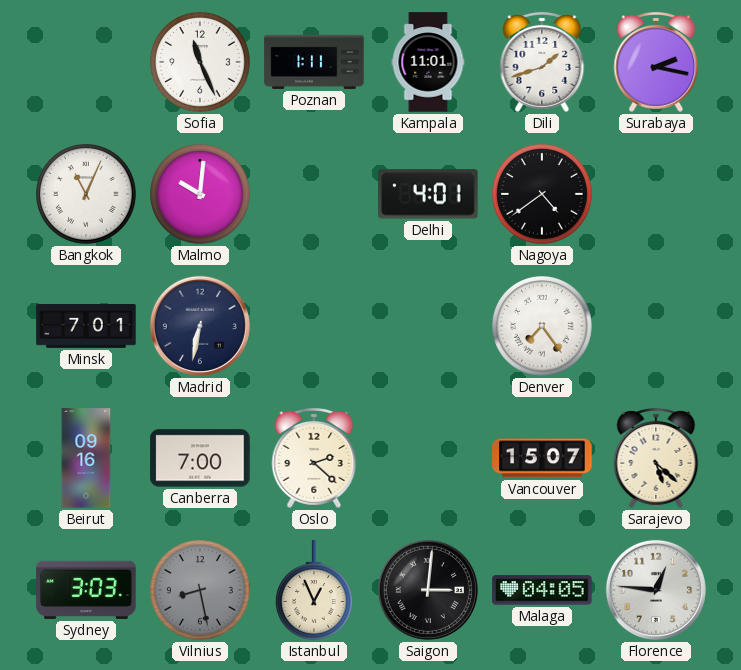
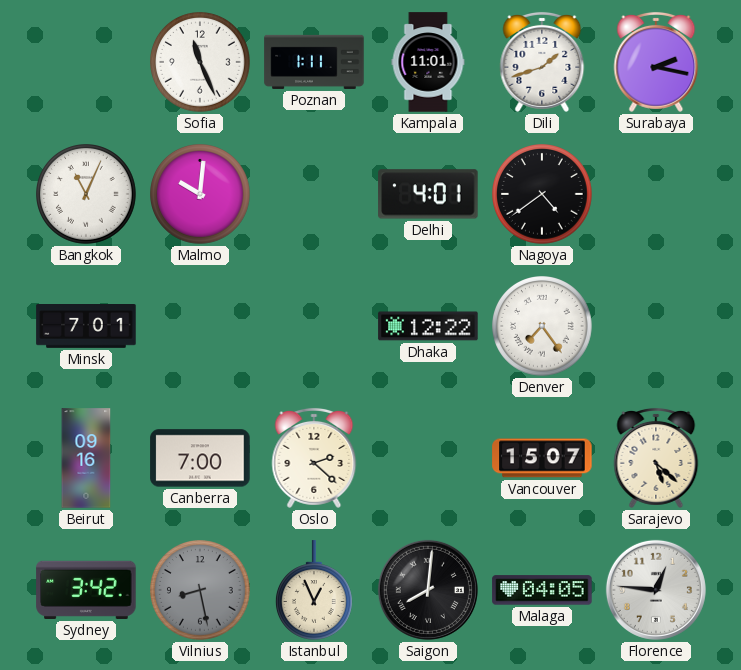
Madrid: 6:32 -> none (200, 326)
Dhaka: none -> 12:22 (428, 326)
Sydney: 3:03 -> 3:42 (86, 590)
Saigon: 3:01 -> 8:01 (428, 590)
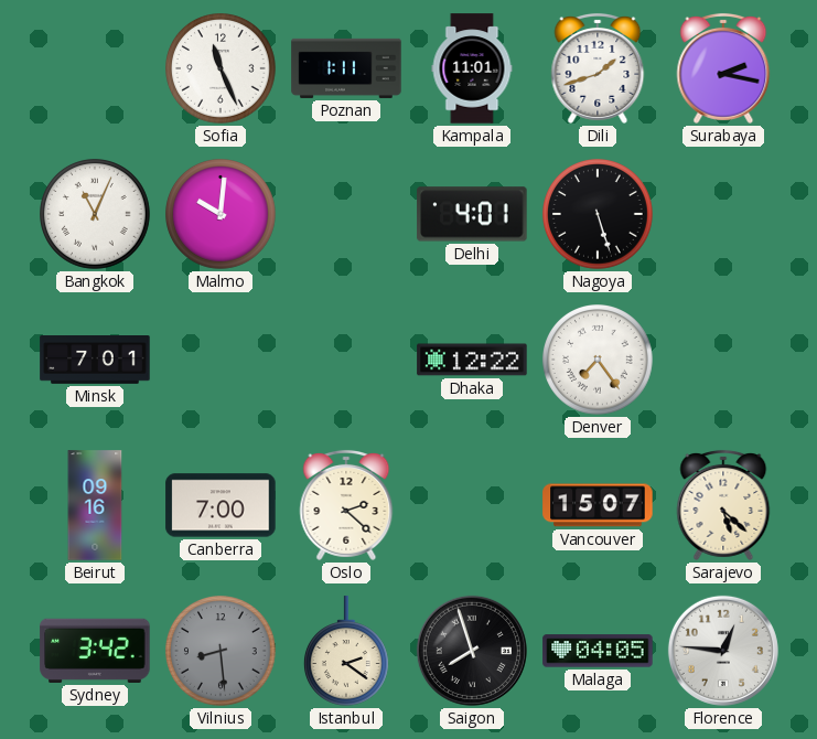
Nagoya: 4:39 -> 5:27 (599, 215)
Vilnius: 8:28 -> 8:29 (222, 652)
Istanbul: 12:56 -> 2:21 (346, 651)
Saigon: 8:01 -> 7:57 (472, 651)
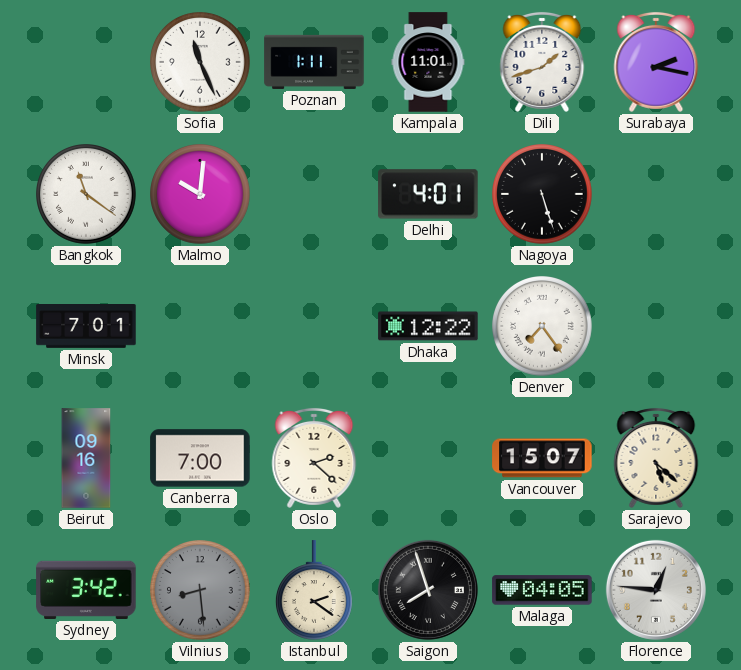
Bangkok: 11:04 -> 11:21 (87, 195)
